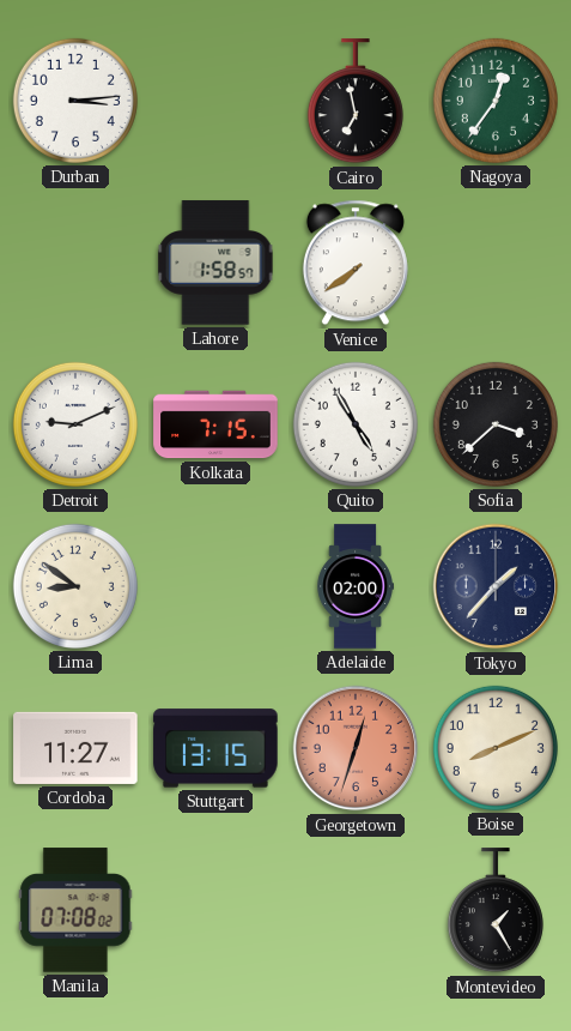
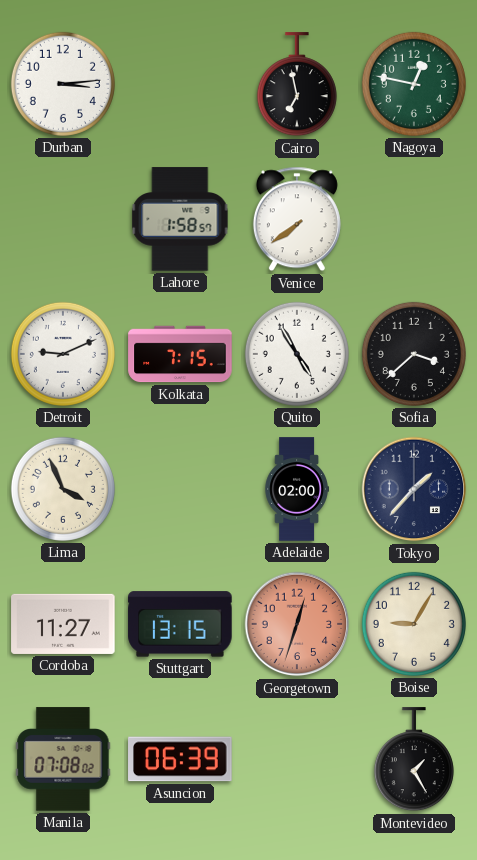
Nagoya: 12:36 -> 12:47 (414, 84)
Lima: 8:51 -> 3:56 (63, 489)
Boise: 8:11 -> 9:05 (414, 624)
Asuncion: none -> 06:39 (180, 759)
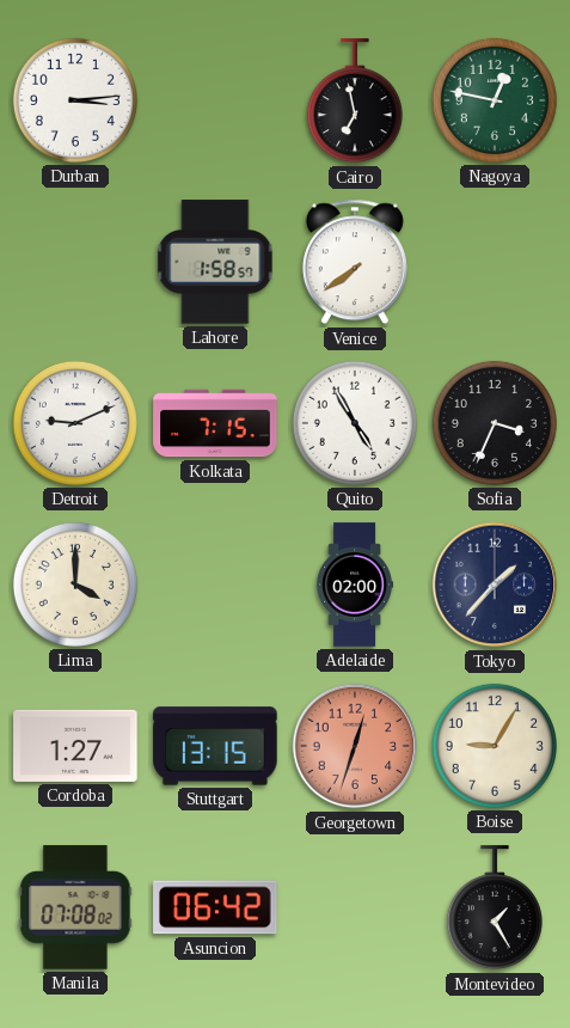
Sofia: 3:38 -> 3:34 (495, 423)
Lima: 3:56 -> 4:00 (75, 585)
Cordoba: 11:27 -> 1:27 (75, 746)
Asuncion: 06:39 -> 06:42 (215, 907)
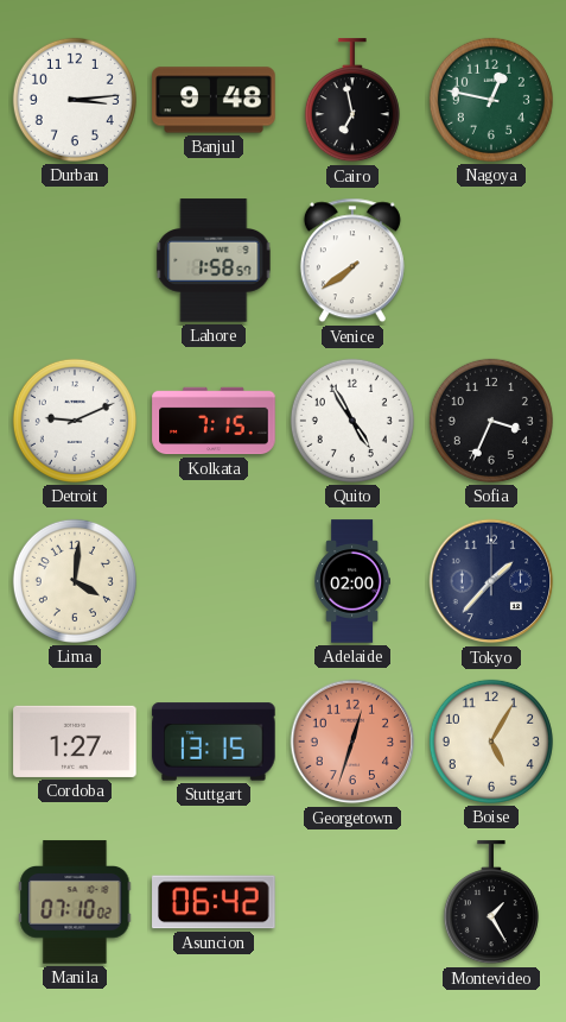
Banjul: none -> 9:48 (214, 100)
Lima: 4:00 -> 4:01 (75, 581)
Boise: 9:05 -> 5:05 (491, 742)
Manila: 07:08 -> 07:10 (75, 902)
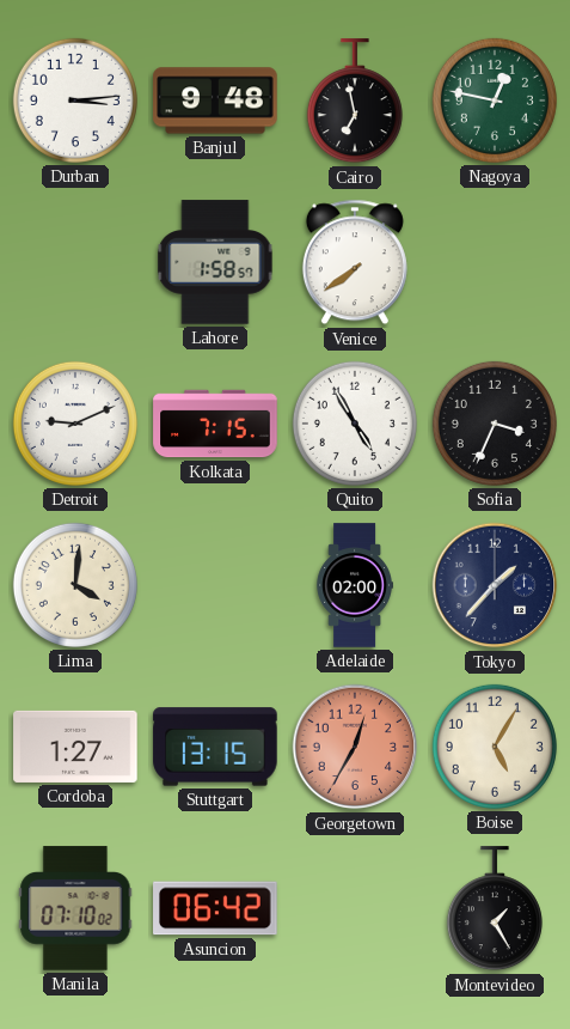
Georgetown: 12:33 -> 12:35 (355, 747)
